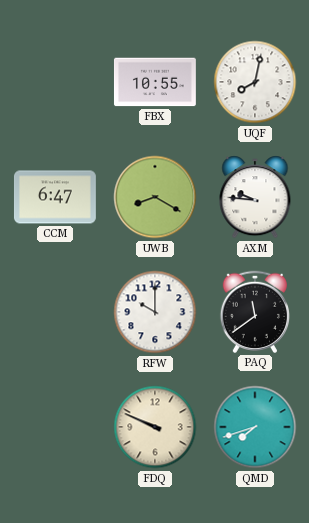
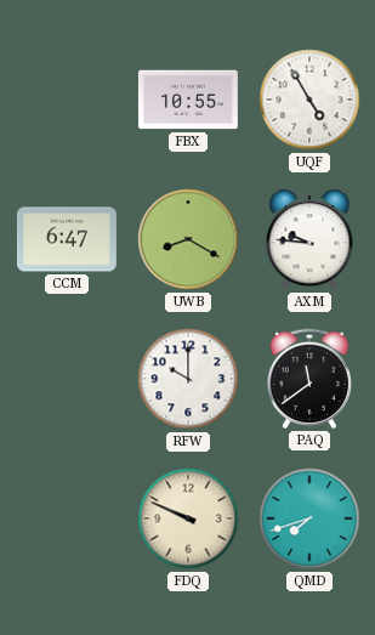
UQF: 8:02 -> 4:55 (309, 100)
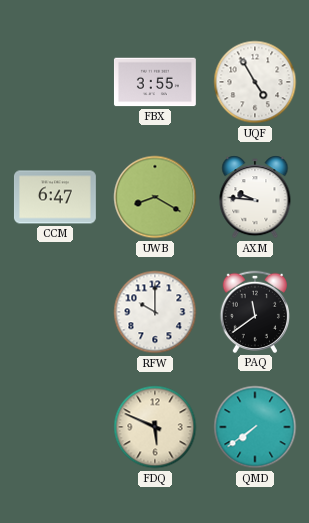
FBX: 10:55 -> 3:55 (155, 82)
FDQ: 9:49 -> 5:49 (155, 427)
QMD: 7:42 -> 7:39 (255, 427)
